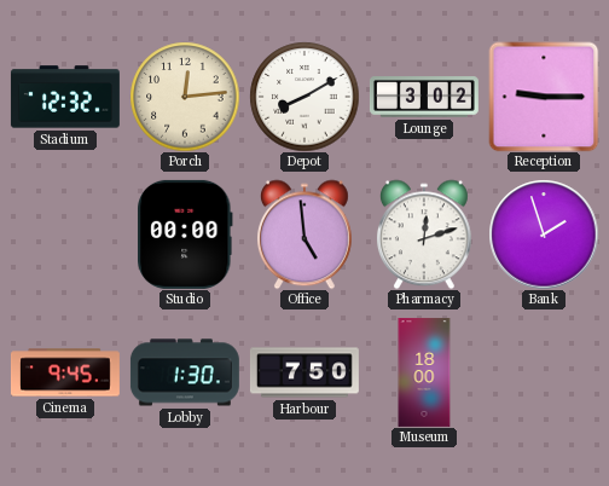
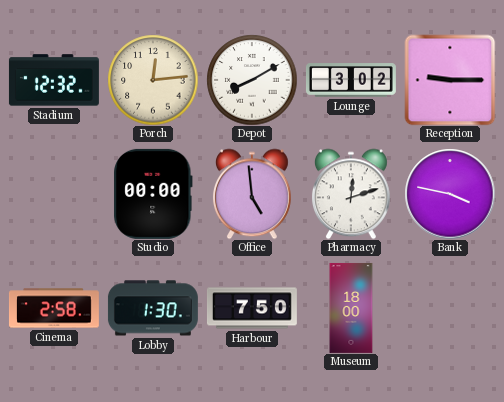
Bank: 1:57 -> 3:47 (450, 194)
Cinema: 9:45 -> 2:58 (54, 308)
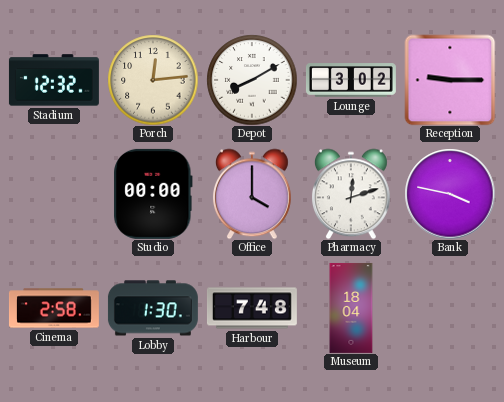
Office: 4:59 -> 4:00 (252, 194)
Harbour: 7:50 -> 7:48 (252, 308)
Museum: 18:00 -> 18:04 (351, 308)
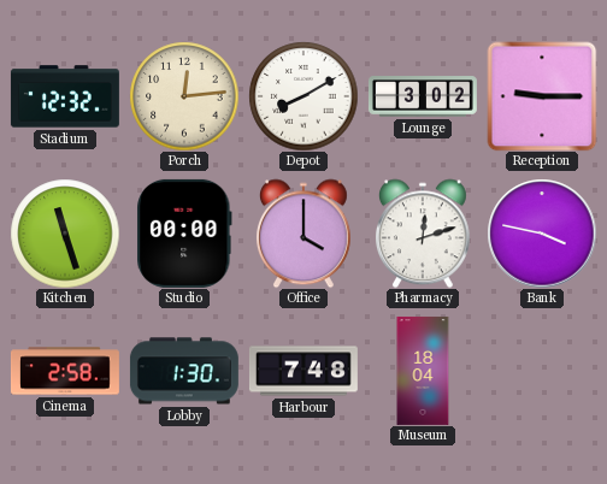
Kitchen: none -> 11:27 (65, 234)
